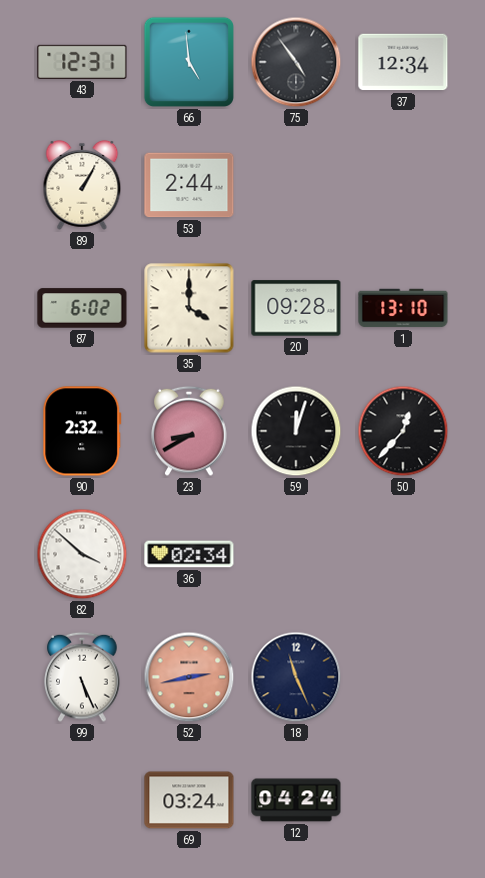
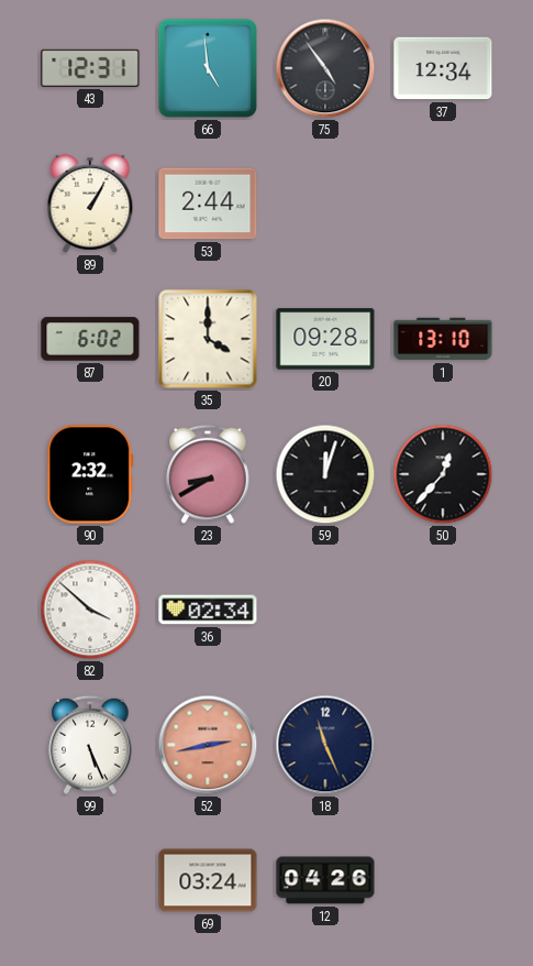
12: 04:24 -> 04:26 (325, 880)
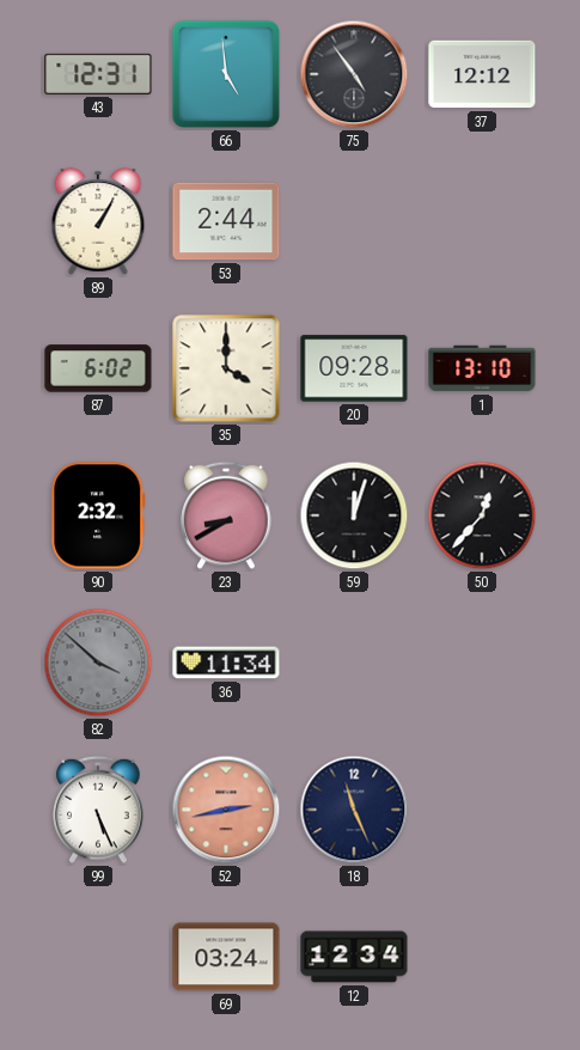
37: 12:34 -> 12:12 (482, 74)
82 dial: white -> grey (98, 663)
36: 02:34 -> 11:34 (226, 663)
12: 04:26 -> 12:34 (354, 957)
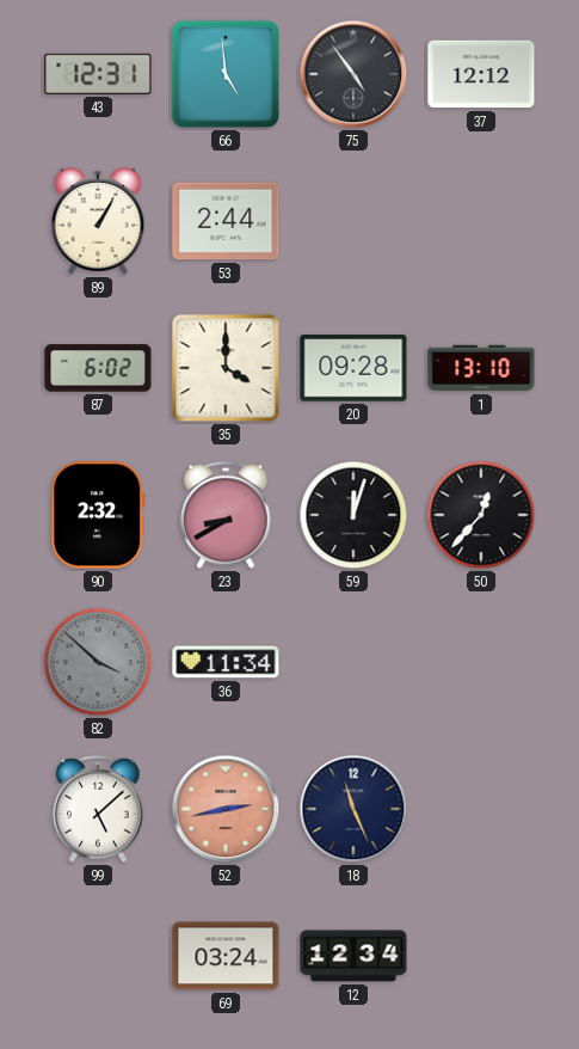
99: 5:26 -> 5:08 (98, 809)
